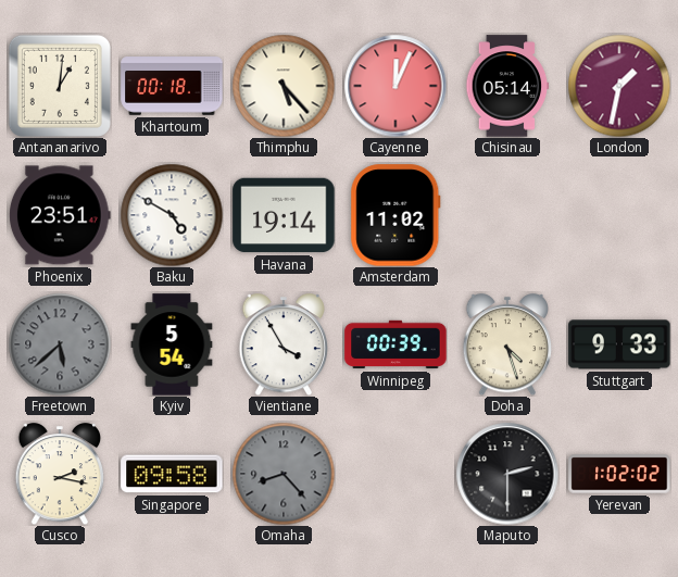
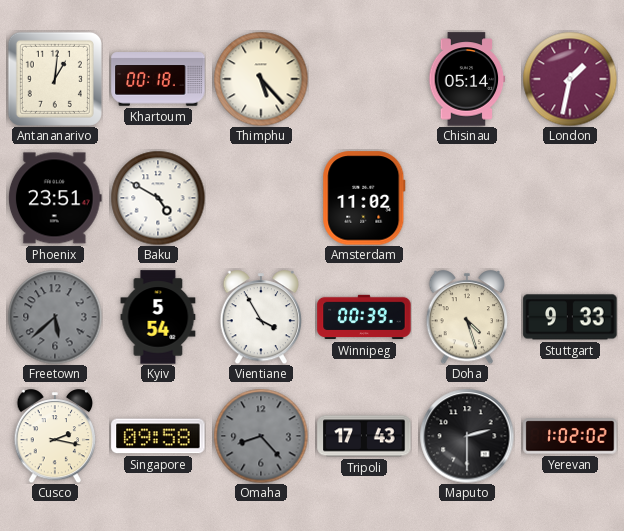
Cayenne: 12:04 -> none (395, 86)
Havana: 19:14 -> none (284, 215)
Tripoli: none -> 17:43 (364, 436)
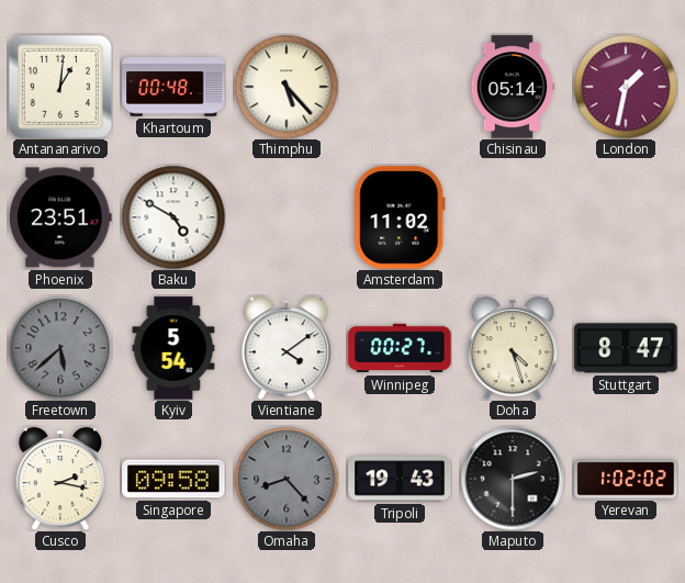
Khartoum: 00:18 -> 00:48 (173, 87)
Vientiane: 3:55 -> 4:09 (287, 349)
Winnipeg: 00:39 -> 00:27 (400, 348)
Stuttgart: 9:33 -> 8:47 (626, 348)
Tripoli: 17:43 -> 19:43 (400, 479)
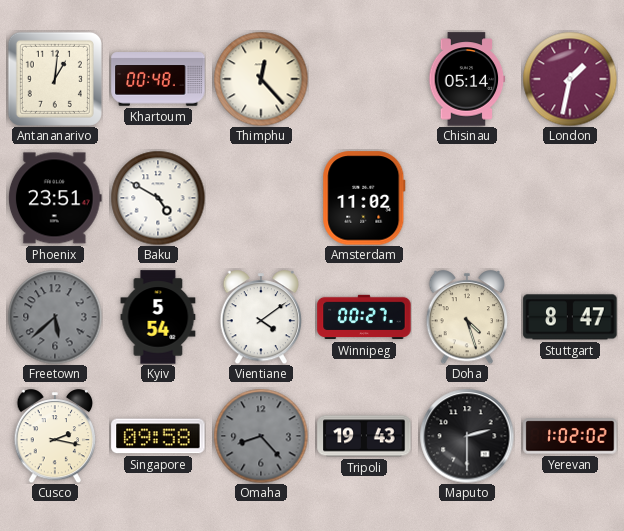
Thimphu: 5:23 -> 12:23 (261, 79)
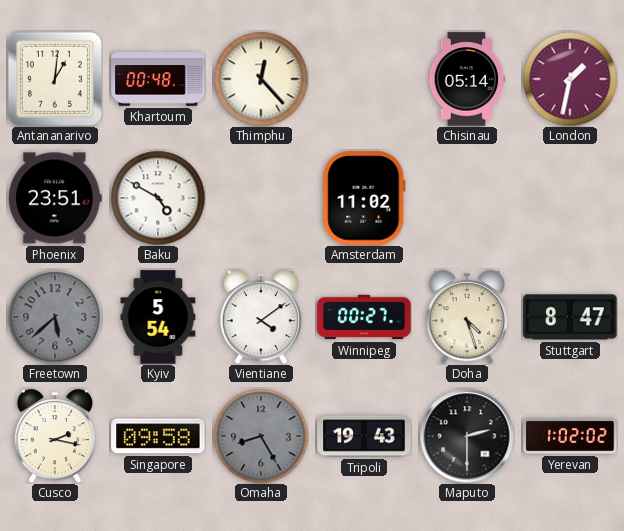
Omaha: 8:23 -> 8:25 (261, 436)
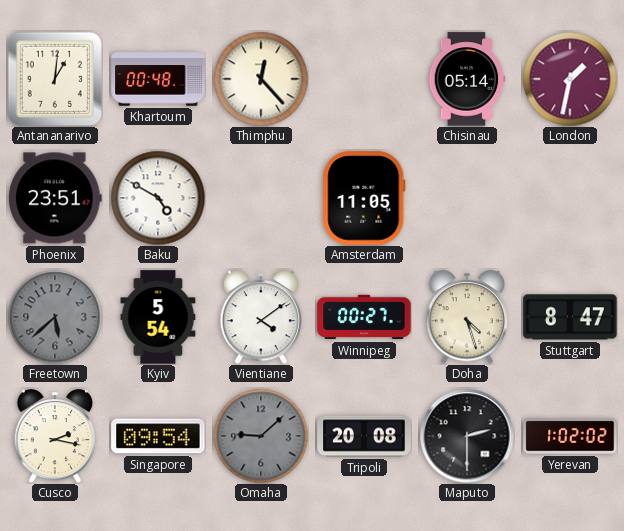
Amsterdam: 11:02 -> 11:05 (364, 198)
Singapore: 09:58 -> 09:54 (158, 436)
Omaha: 8:25 -> 9:08 (261, 436)
Tripoli: 19:43 -> 20:08 (364, 436)
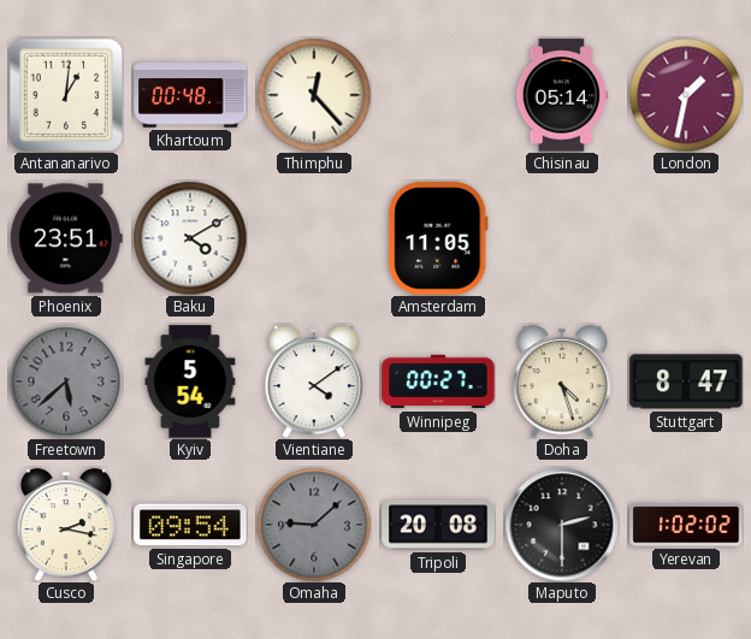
Baku: 4:50 -> 4:10 (190, 238)
